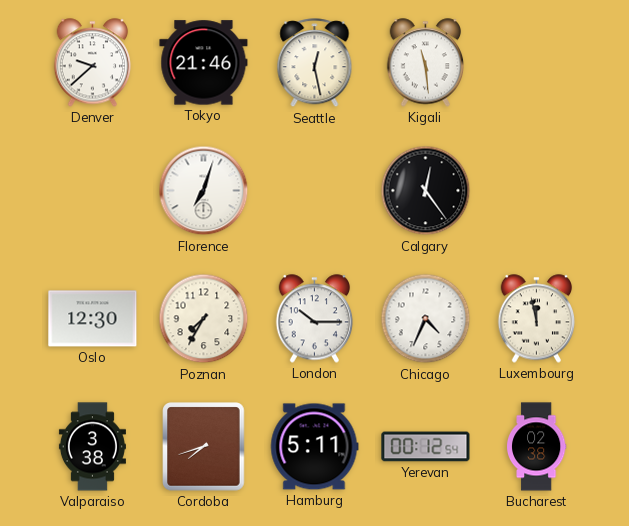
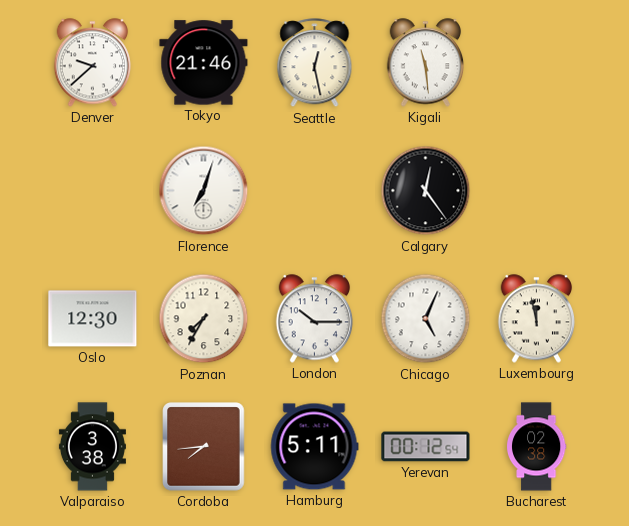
Chicago: 4:34 -> 5:04 (426, 319)
Cordoba: 7:42 -> 7:44 (204, 447)
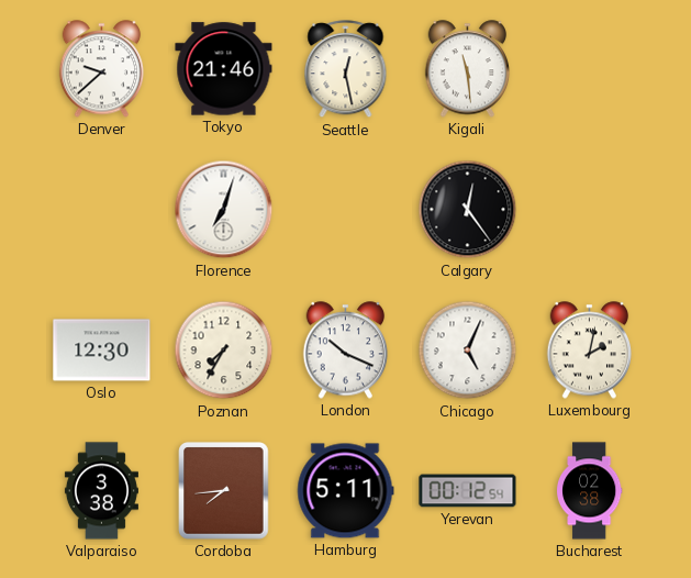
London: 10:15 -> 10:19 (346, 351)
Luxembourg: 11:58 -> 2:02 (590, 351)
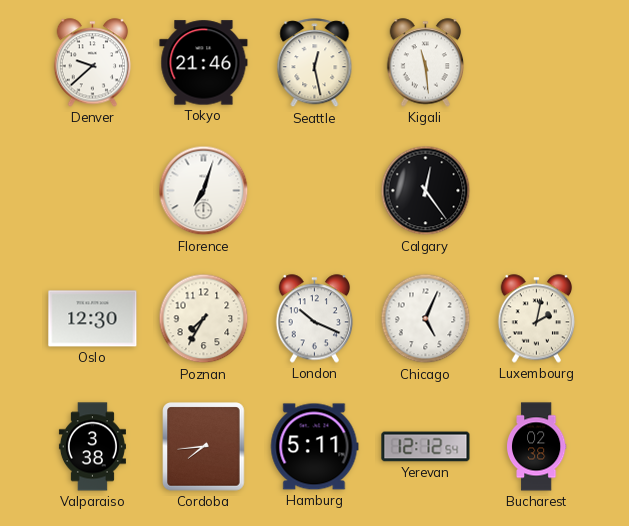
Yerevan: 00:12 -> 12:12 (426, 447)
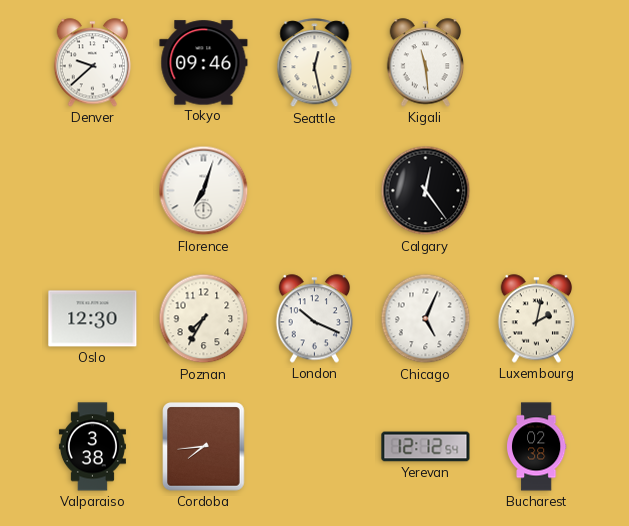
Tokyo: 21:46 -> 09:46 (204, 63)
Hamburg: 5:11 -> none (315, 447)
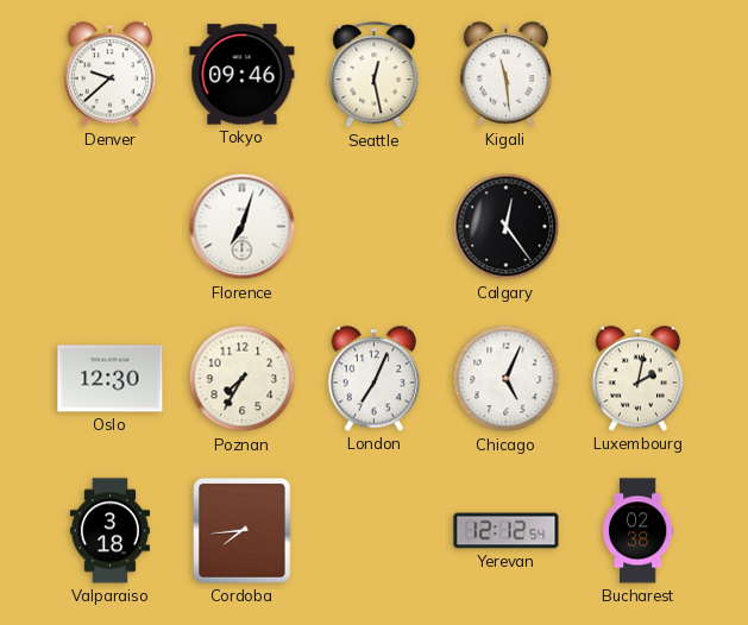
London: 10:19 -> 7:04 (375, 379)
Valparaiso: 3:38 -> 3:18 (109, 531)
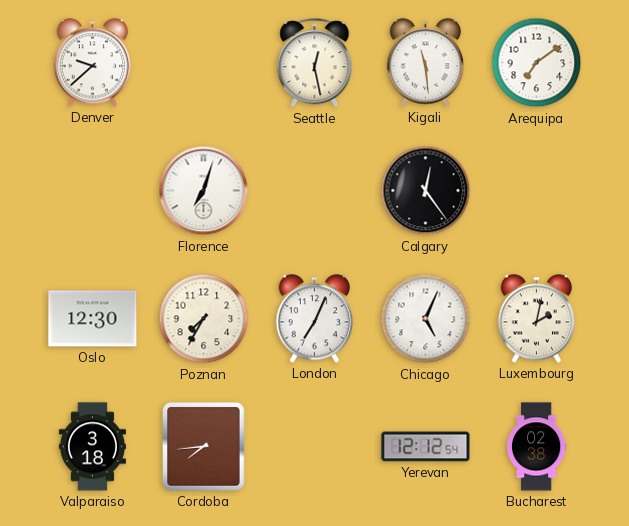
Tokyo: 09:46 -> none (243, 75)
Arequipa: none -> 7:09 (537, 63)
